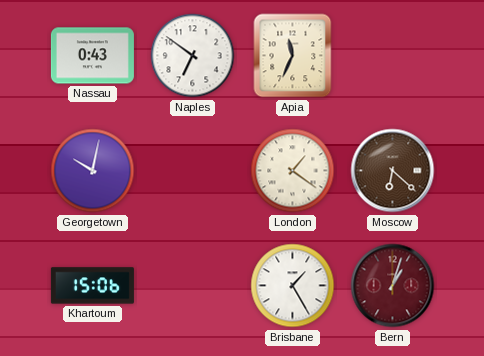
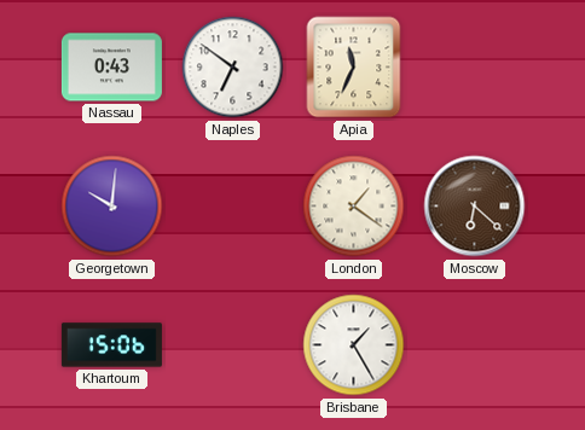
Georgetown: 10:02 -> 10:01 (112, 207)
Bern: 1:03 -> none (393, 286)
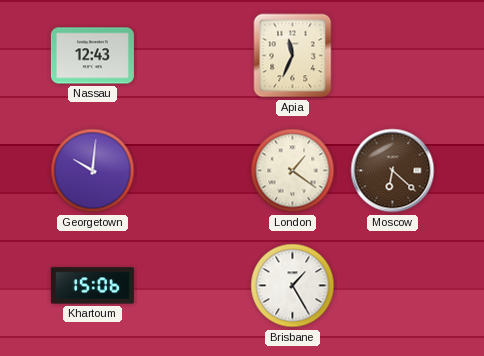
Nassau: 0:43 -> 12:43 (92, 56)
Naples: 6:51 -> none (233, 68)
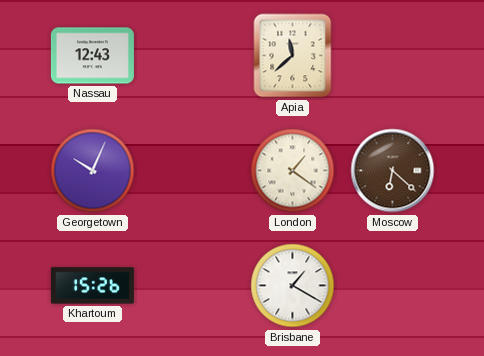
Apia: 11:34 -> 11:38 (293, 56)
Georgetown: 10:01 -> 10:04 (93, 171)
Khartoum: 15:06 -> 15:26 (92, 286)
Brisbane: 1:25 -> 1:20 (293, 286)
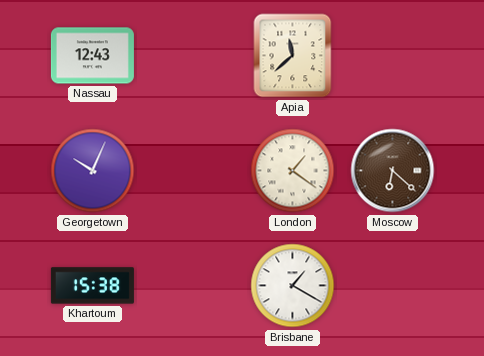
Khartoum: 15:26 -> 15:38 (92, 286)
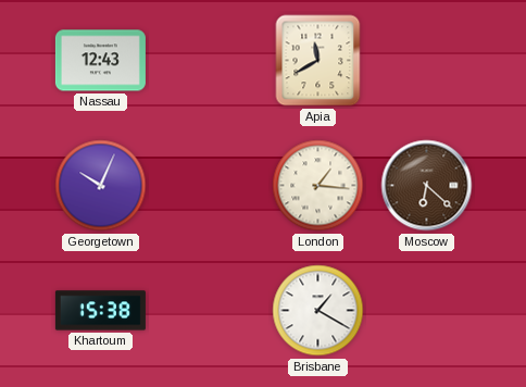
Apia: 11:38 -> 11:40 (318, 61)
London: 1:21 -> 1:16 (318, 186)
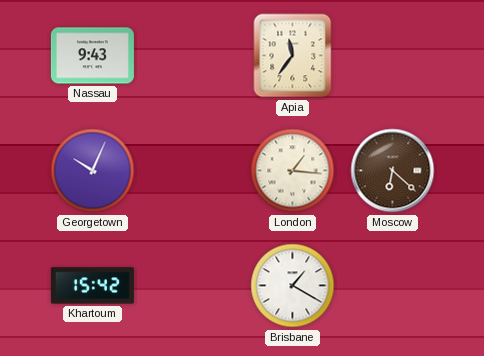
Nassau: 12:43 -> 9:43 (92, 56)
Apia: 11:40 -> 11:36 (293, 56)
Khartoum: 15:38 -> 15:42 (92, 286)
